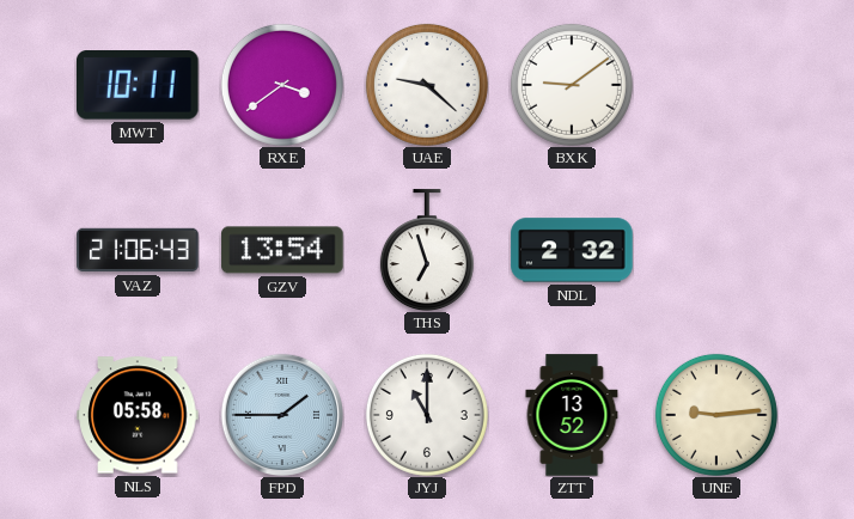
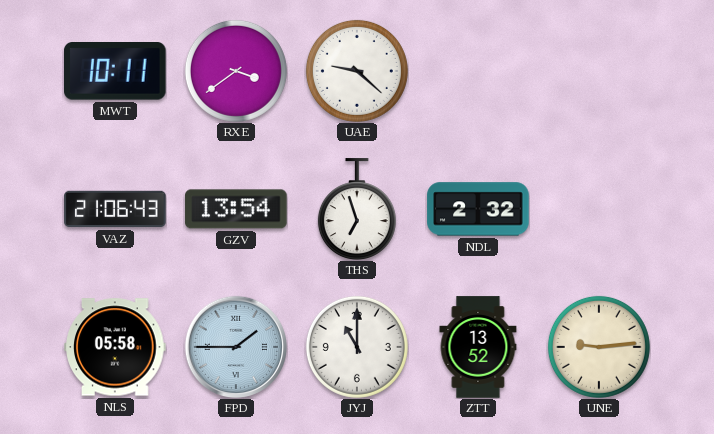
BXK: 9:09 -> none (572, 85)
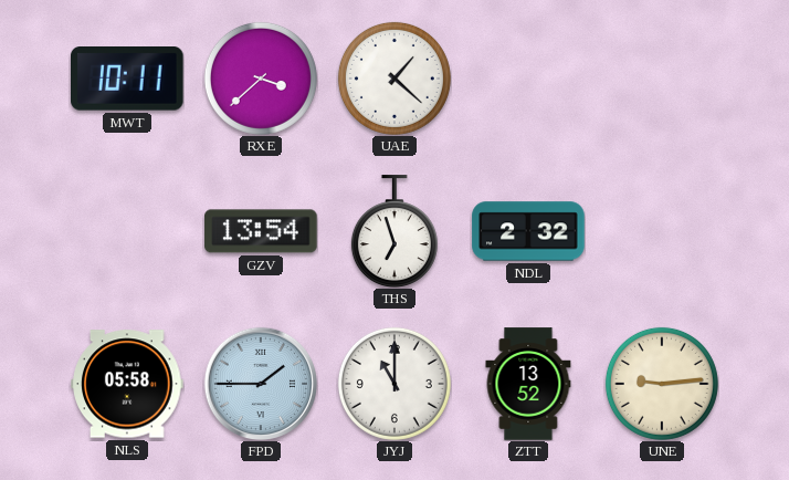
RXE: 3:39 -> 3:38 (261, 79)
UAE: 9:22 -> 1:22 (394, 79)
VAZ: 21:06 -> none (115, 209)
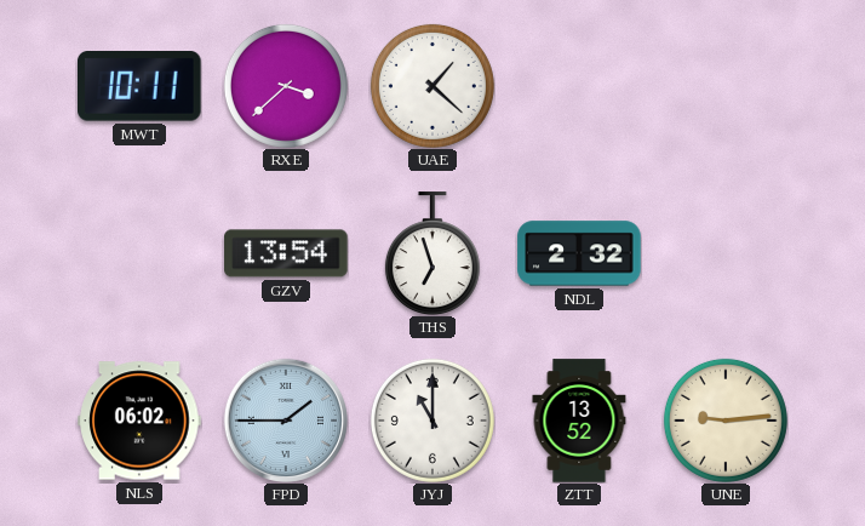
NLS: 05:58 -> 06:02 (139, 421)
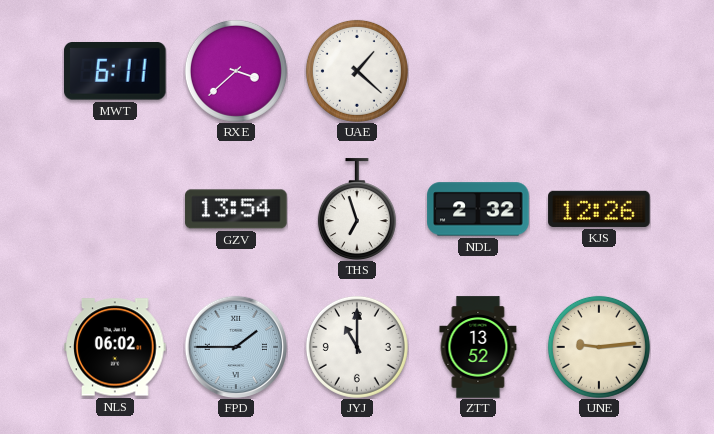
MWT: 10:11 -> 6:11 (116, 72)
KJS: none -> 12:26 (599, 209)
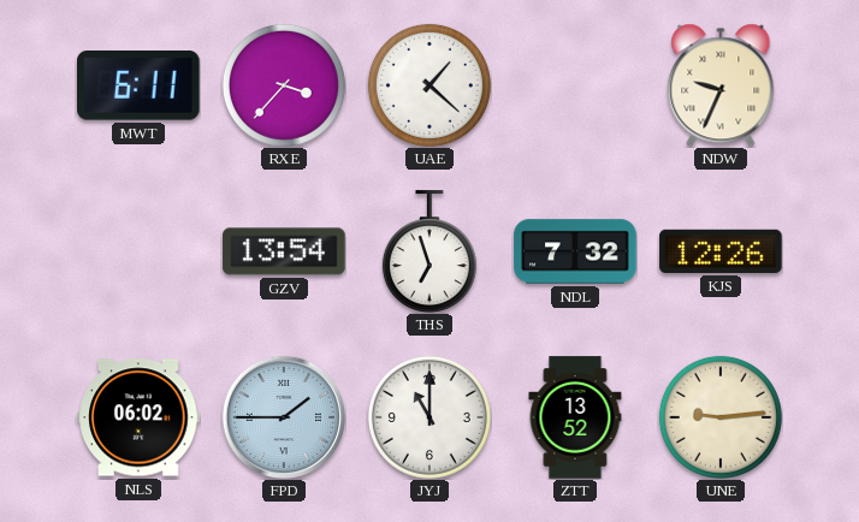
RXE: 3:38 -> 3:37 (284, 85)
NDW: none -> 9:34 (721, 85)
NDL: 2:32 -> 7:32 (575, 251)
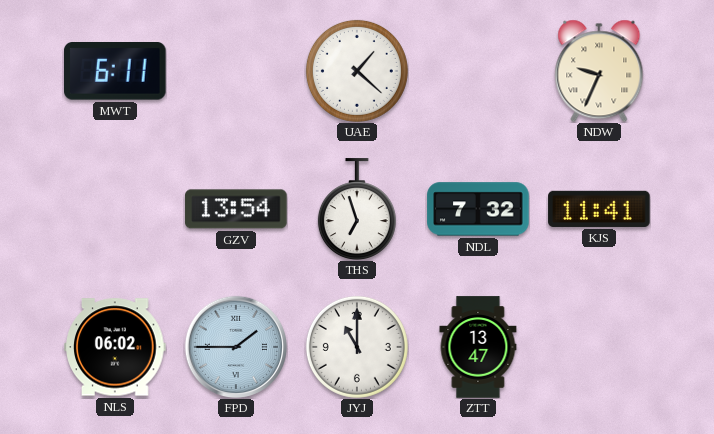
RXE: 3:37 -> none (284, 85)
KJS: 12:26 -> 11:41 (599, 209)
ZTT: 13:52 -> 13:47 (478, 347)
UNE: 9:14 -> none (721, 417)
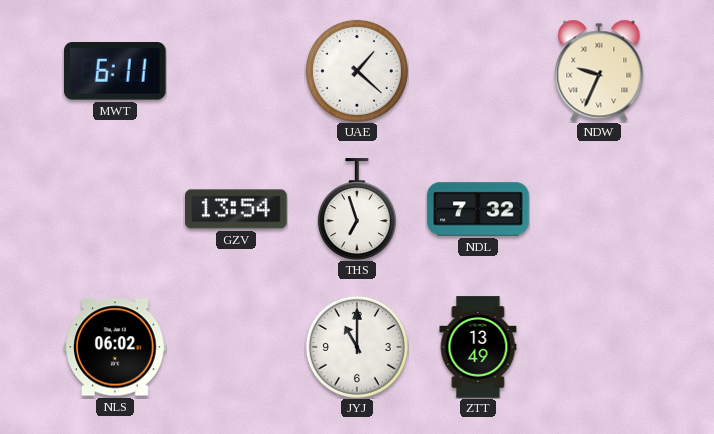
KJS: 11:41 -> none (599, 209)
FPD: 1:45 -> none (235, 346)
ZTT: 13:47 -> 13:49 (478, 347)
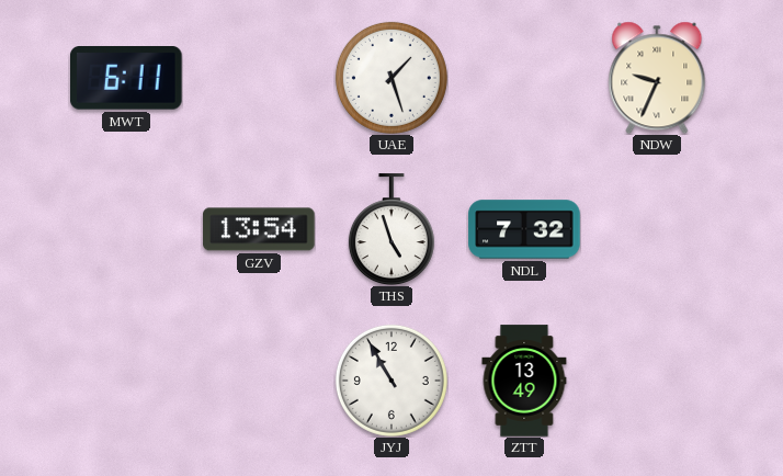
UAE: 1:22 -> 1:27 (392, 78)
THS: 6:57 -> 4:57 (392, 229)
NLS: 06:02 -> none (115, 347)
JYJ: 11:00 -> 10:55 (392, 381)
